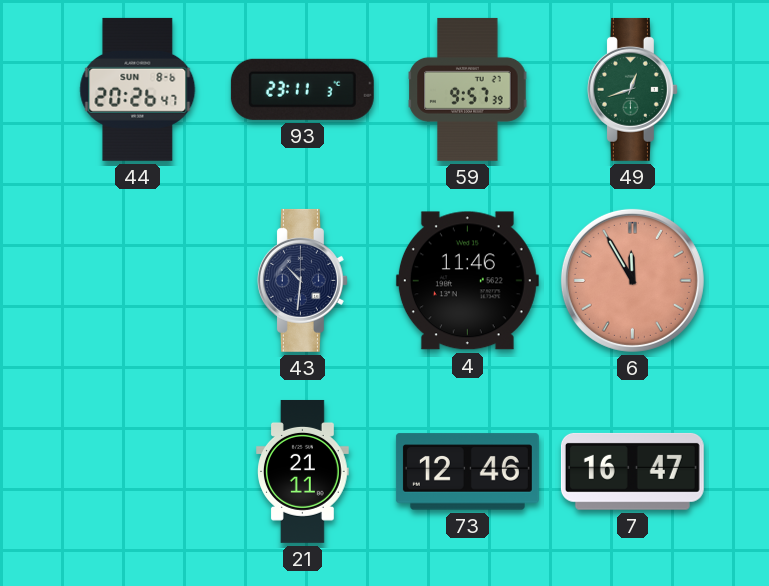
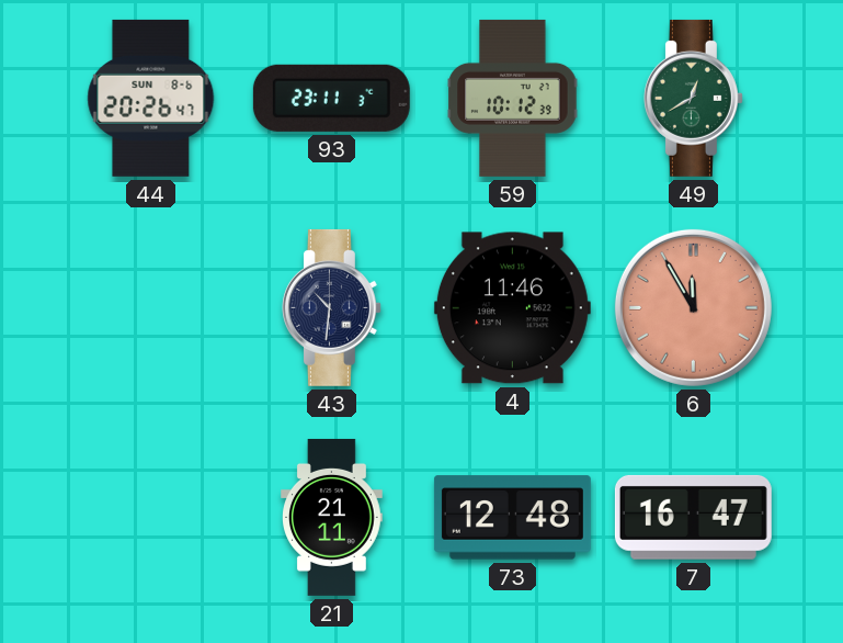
59: 9:57 -> 10:12 (513, 98)
49: 12:42 -> 12:40 (693, 98)
73: 12:46 -> 12:48 (512, 518)
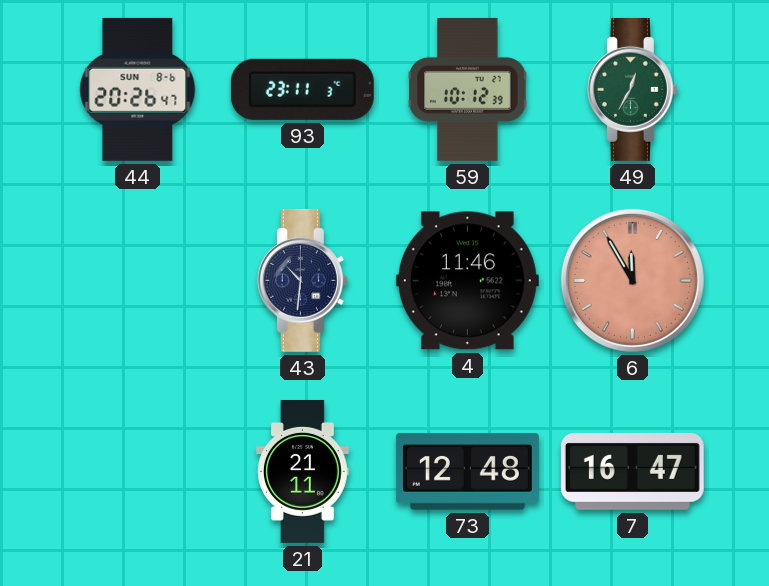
49: 12:40 -> 12:35 (632, 89)
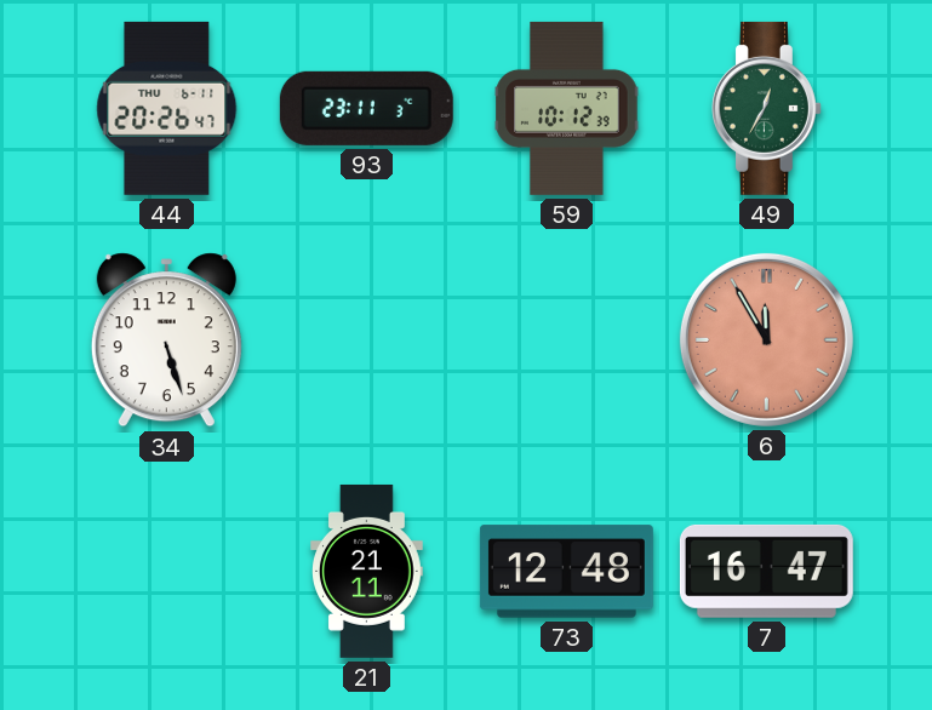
44 date: SUN 8-6 -> THU 6-11 (167, 108)
34: none -> 5:27 (166, 340)
43: 10:31 -> none (302, 280)
4: 11:46 -> none (467, 281)
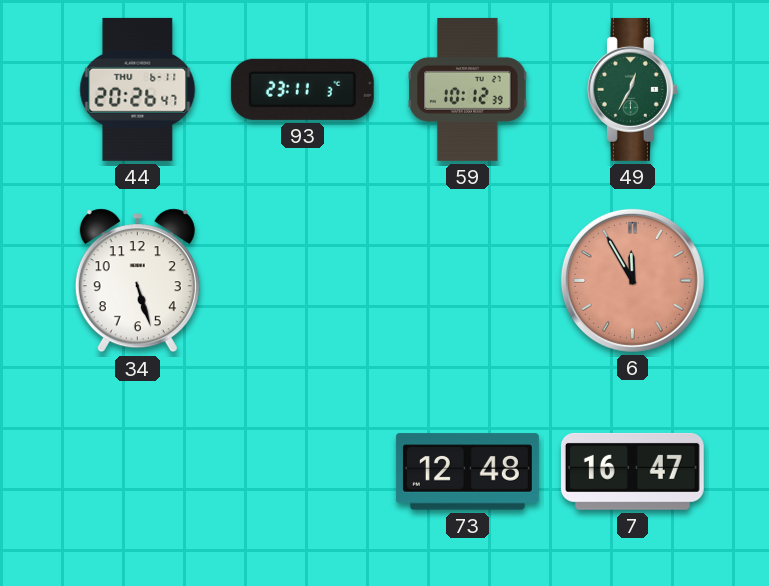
21: 21:11 -> none (367, 571)
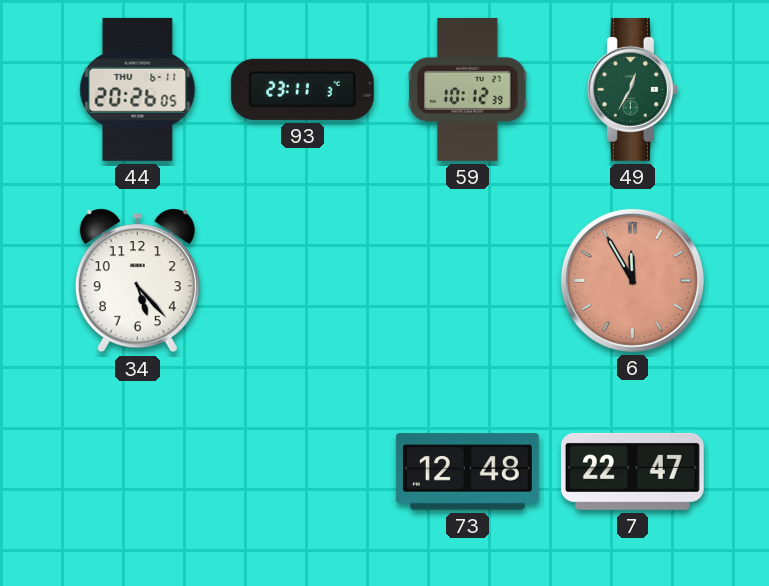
44: 20:26:47 -> 20:26:05 (138, 89)
34: 5:27 -> 5:23 (137, 281)
7: 16:47 -> 22:47 (632, 471)
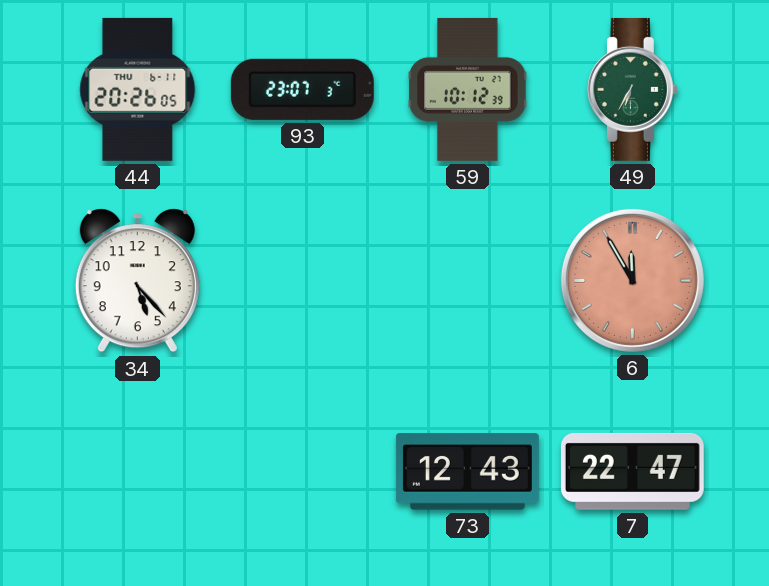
93: 23:11 -> 23:07 (302, 89)
49: 12:35 -> 6:35 (632, 89)
73: 12:48 -> 12:43 (467, 472)
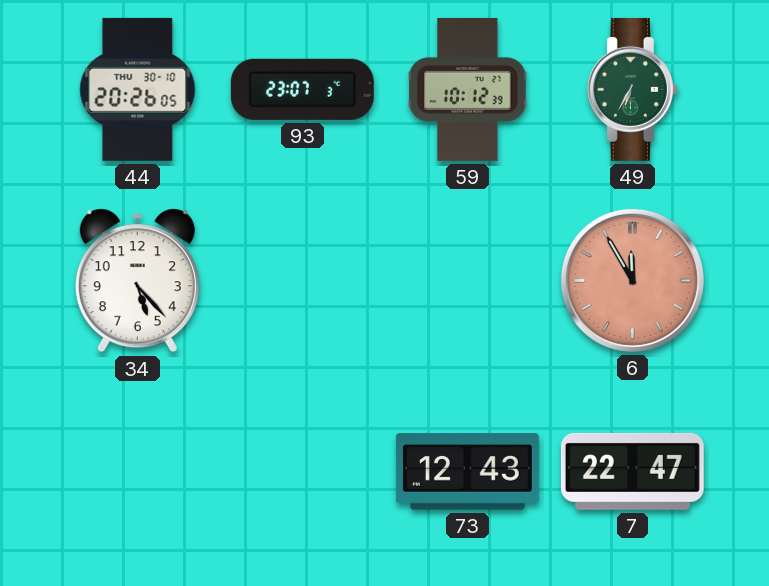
44 date: THU 6-11 -> THU 30-10 (138, 89)
